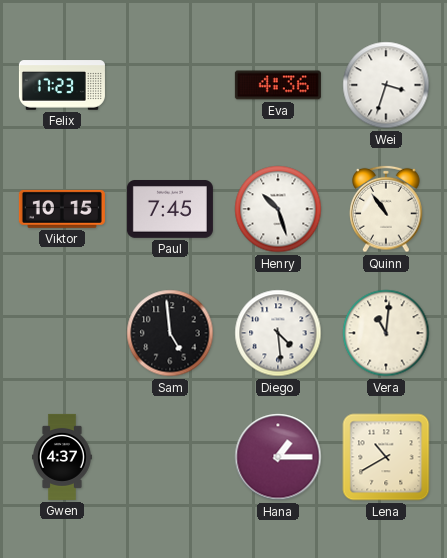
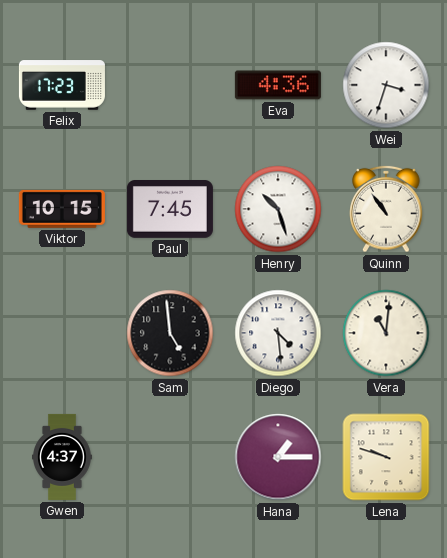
Lena: 10:40 -> 9:48 (386, 457)
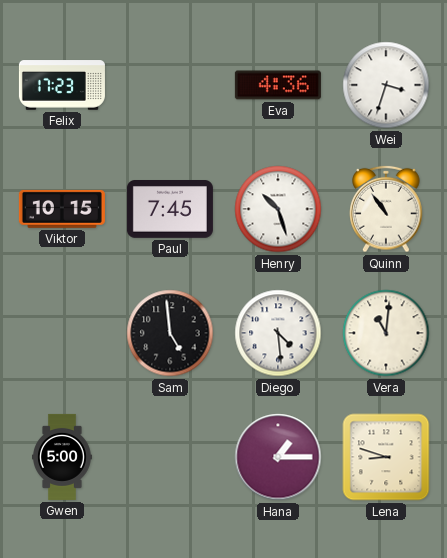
Gwen: 4:37 -> 5:00 (63, 457)
Lena: 9:48 -> 8:48 (386, 457)
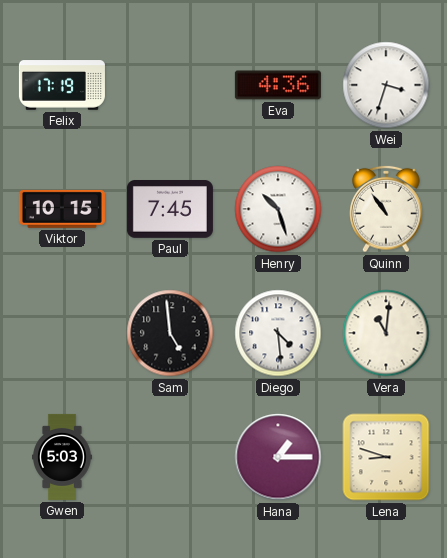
Felix: 17:23 -> 17:19 (62, 85)
Gwen: 5:00 -> 5:03 (63, 457)
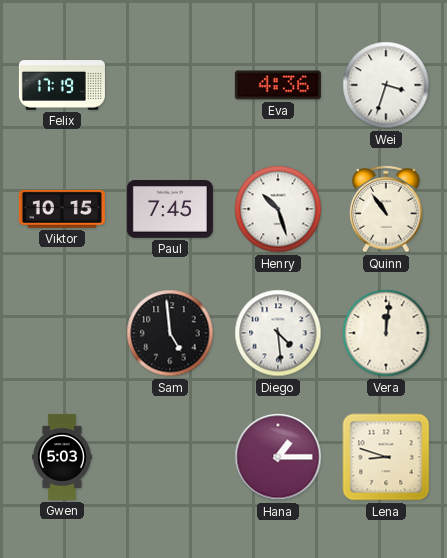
Vera: 11:01 -> 12:01 (386, 333)
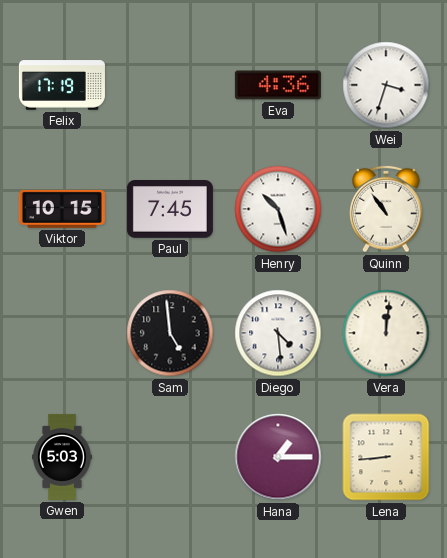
Lena: 8:48 -> 8:44 (386, 457)
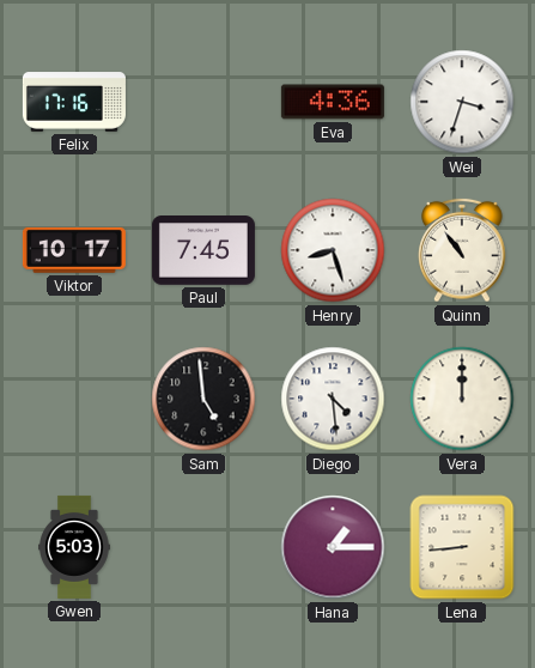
Felix: 17:19 -> 17:16 (74, 102)
Viktor: 10:15 -> 10:17 (74, 250)
Henry: 10:27 -> 8:27 (333, 250)
Vera: 12:01 -> 12:00 (462, 399)
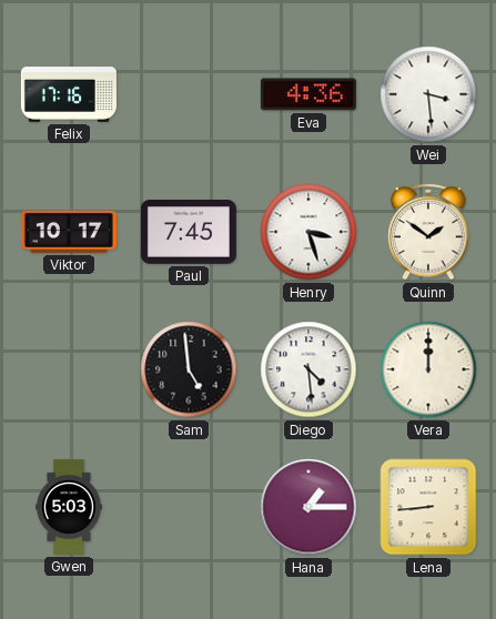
Wei: 3:33 -> 3:29 (428, 94)
Henry: 8:27 -> 3:27 (308, 232)
Quinn: 10:54 -> 1:51 (428, 232)
